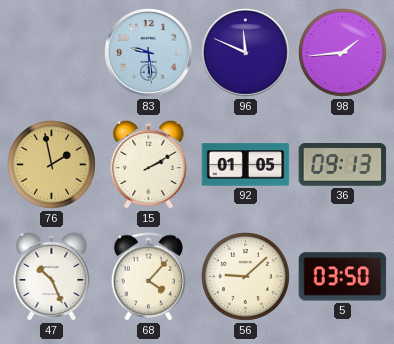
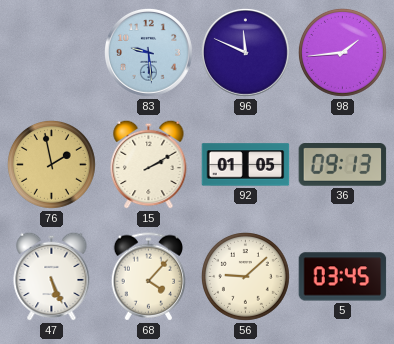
47: 10:26 -> 5:26 (52, 276)
5: 03:50 -> 03:45 (343, 277)
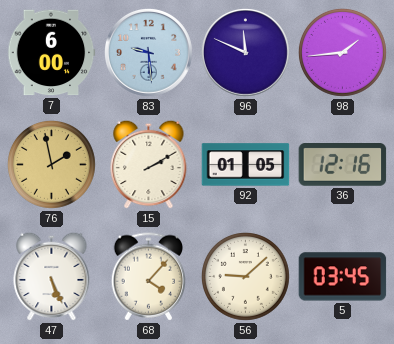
7: none -> 6:00 (51, 53)
36: 09:13 -> 12:16 (343, 165)
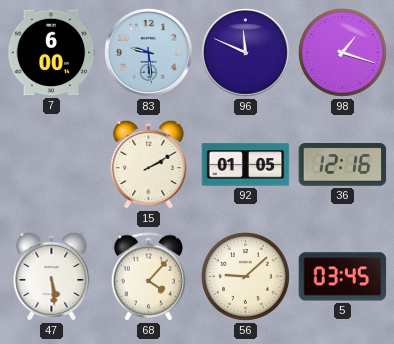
98: 1:44 -> 1:18 (342, 52)
76: 1:58 -> none (51, 164)
47: 5:26 -> 5:29 (52, 276)
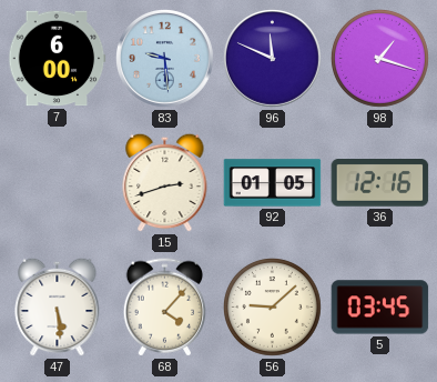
15: 2:10 -> 2:42 (165, 182)
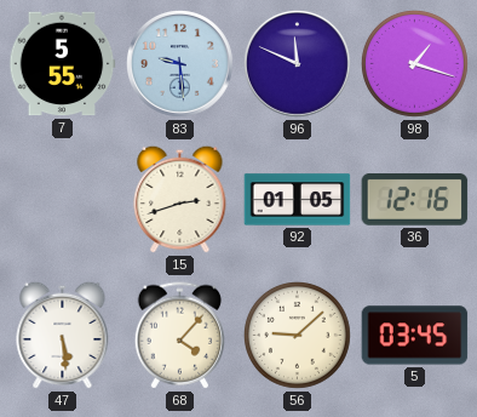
7: 6:00 -> 5:55 (62, 64)
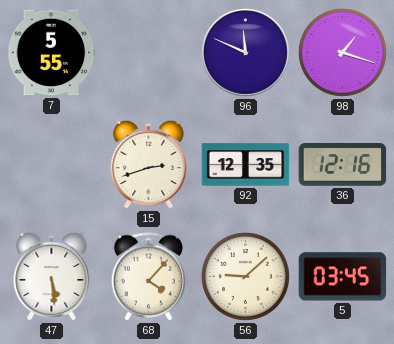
83: 9:29 -> none (180, 64)
92: 01:05 -> 12:35 (246, 165)
